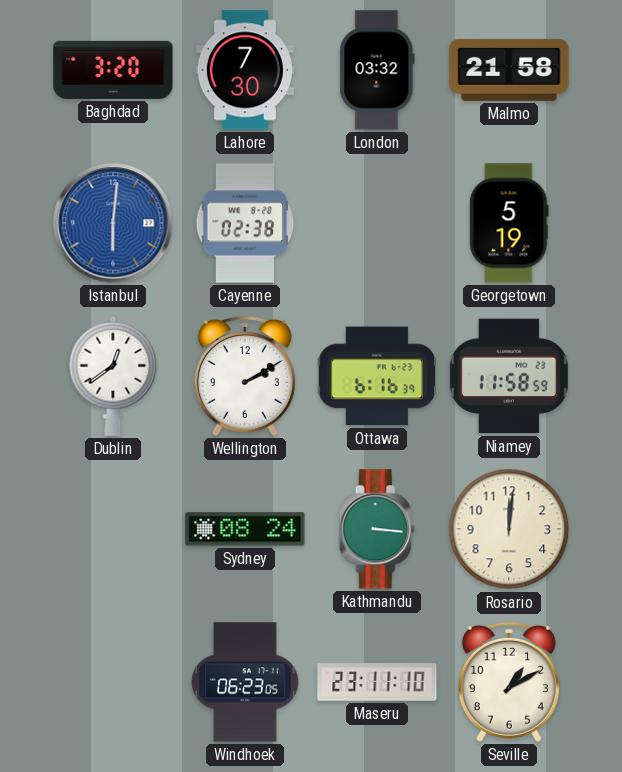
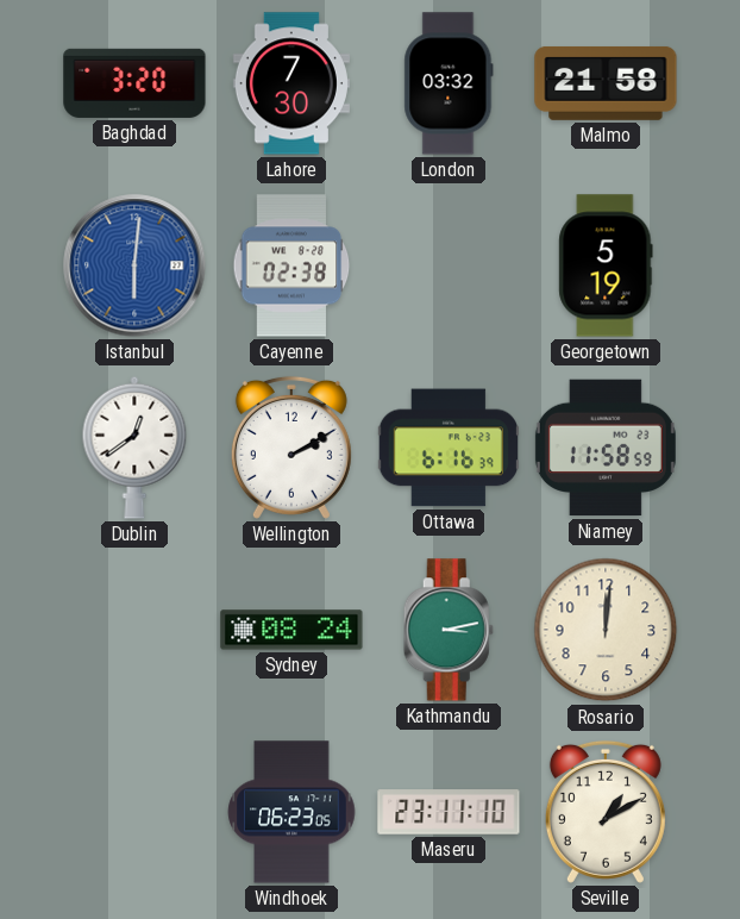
Kathmandu: 3:16 -> 3:13 (449, 630)
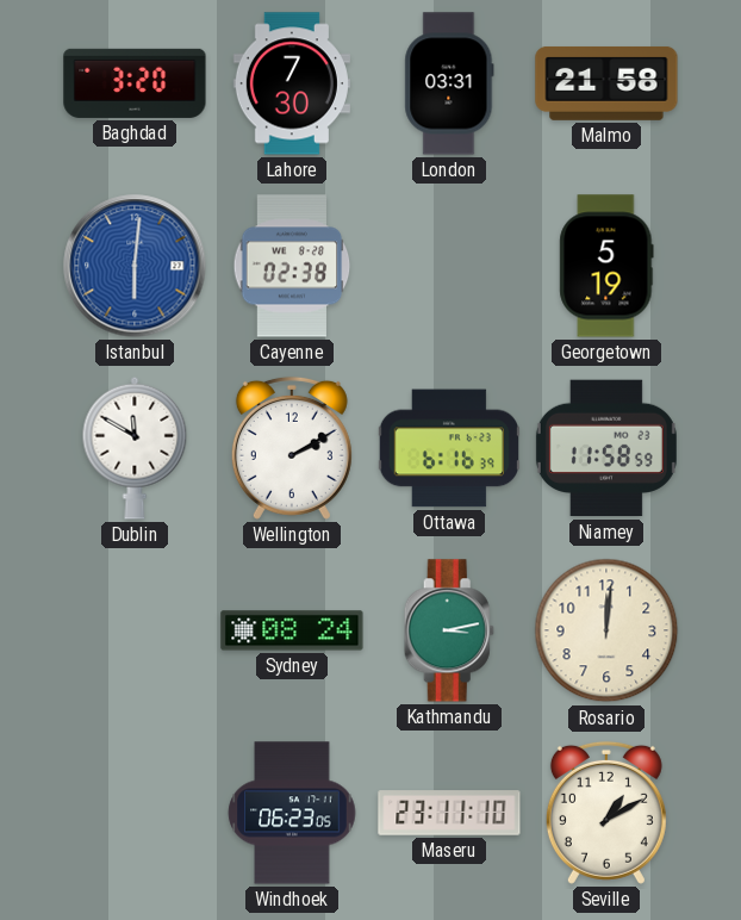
London: 03:32 -> 03:31 (449, 83)
Dublin: 12:39 -> 11:50 (135, 448)
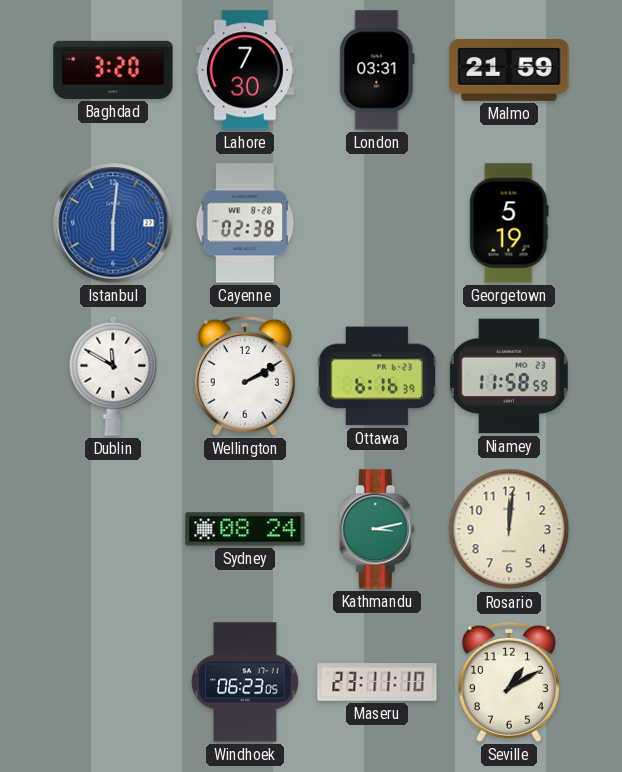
Malmo: 21:58 -> 21:59 (509, 70)
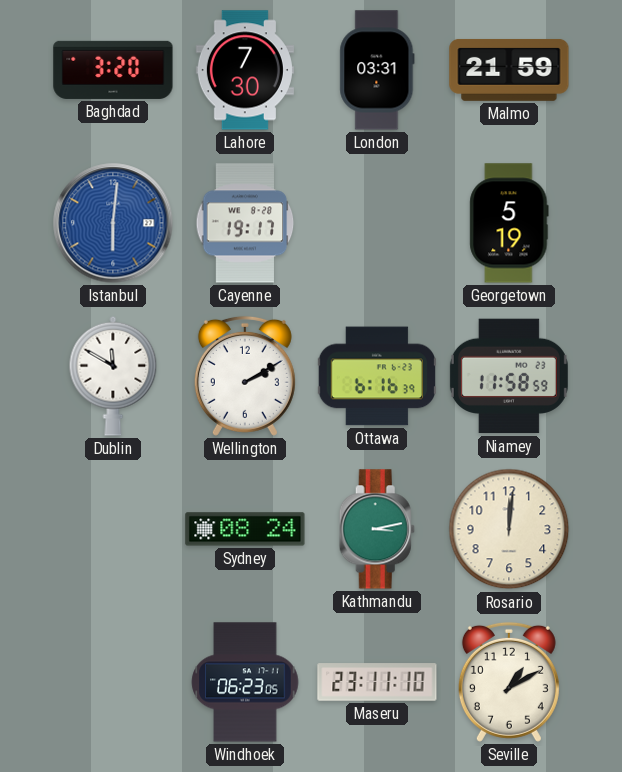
Cayenne: 02:38 -> 19:17 (245, 223)
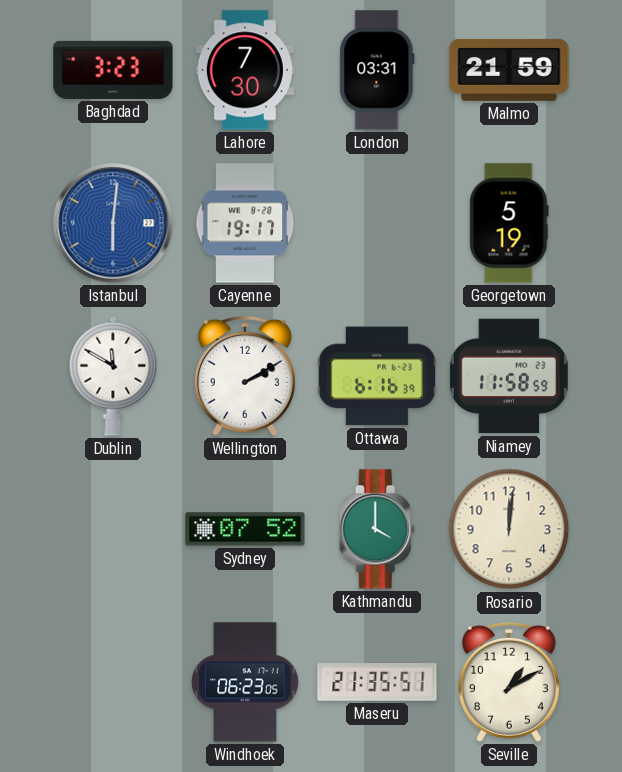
Baghdad: 3:20 -> 3:23 (113, 70)
Sydney: 08:24 -> 07:52 (245, 529)
Kathmandu: 3:13 -> 4:00 (377, 529)
Maseru: 23:11 -> 21:35 (377, 682)
